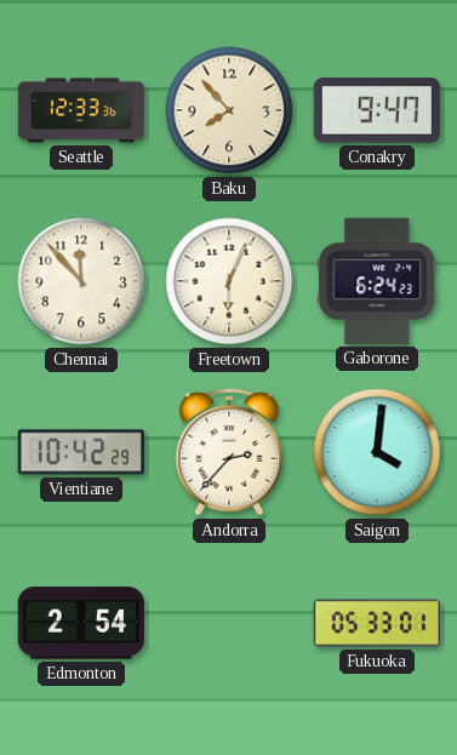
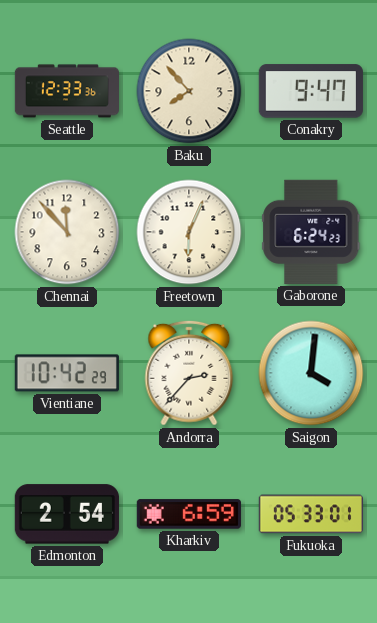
Kharkiv: none -> 6:59 (189, 514)
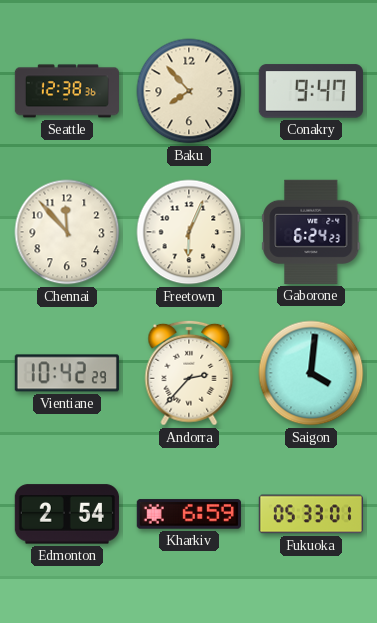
Seattle: 12:33 -> 12:38 (66, 91)
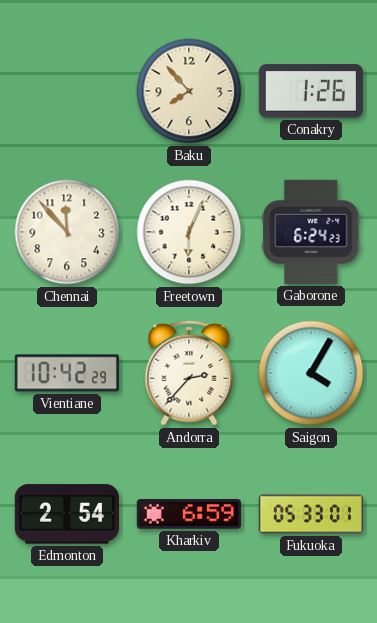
Seattle: 12:38 -> none (66, 91)
Conakry: 9:47 -> 1:26 (311, 91)
Saigon: 4:01 -> 4:05 (311, 373)
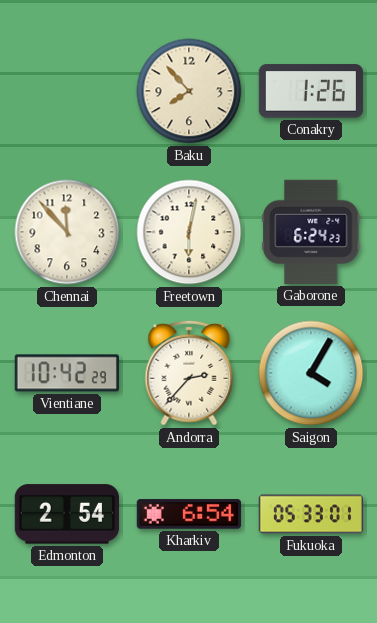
Freetown: 6:04 -> 6:02 (189, 232)
Kharkiv: 6:59 -> 6:54 (189, 514)
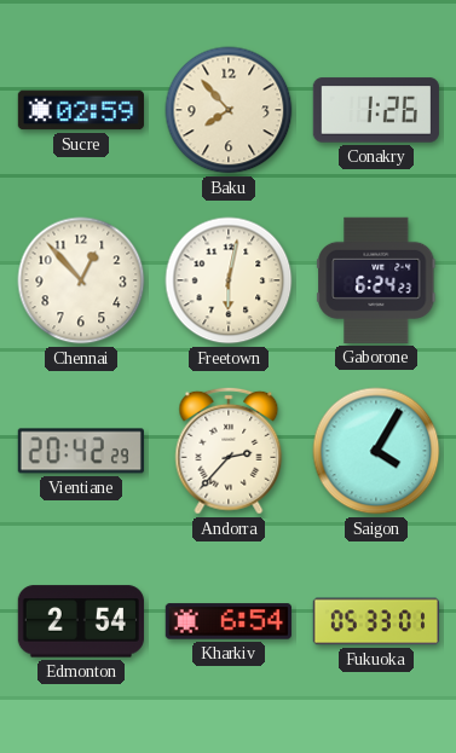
Sucre: none -> 02:59 (80, 110)
Chennai: 11:53 -> 12:53 (81, 280)
Vientiane: 10:42 -> 20:42 (81, 451)
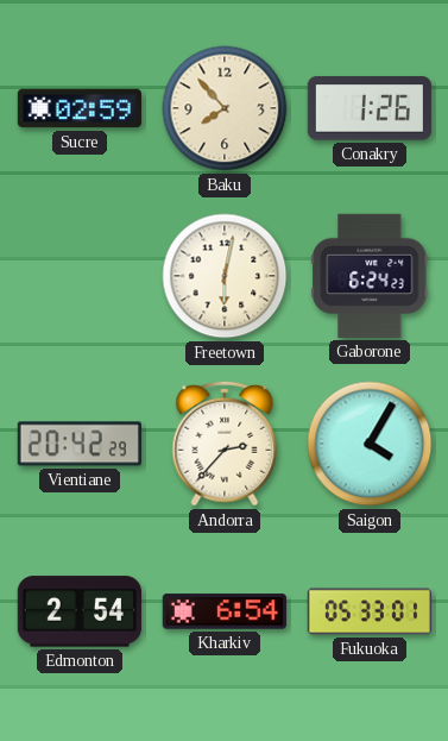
Chennai: 12:53 -> none (81, 280)
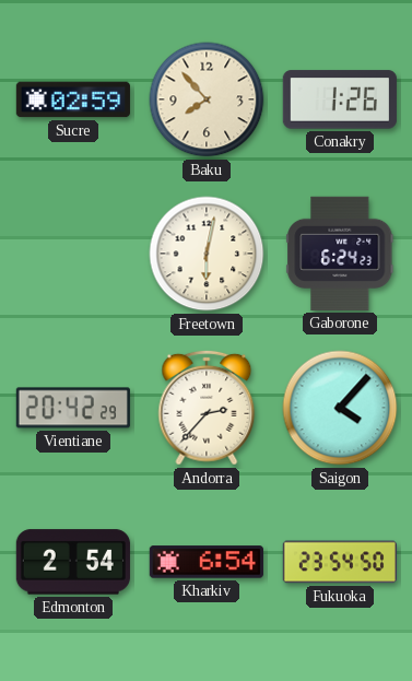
Saigon: 4:05 -> 4:07 (340, 408)
Fukuoka: 05:33 -> 23:54 (340, 562)
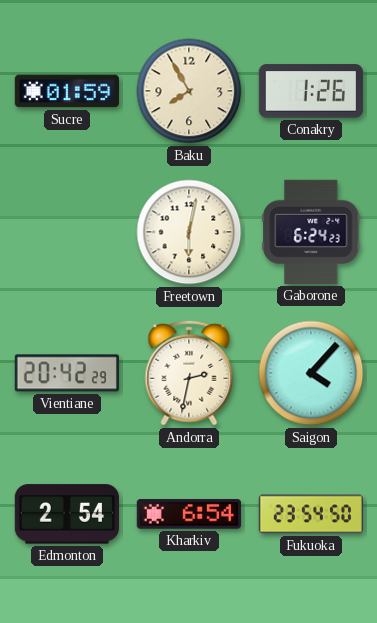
Sucre: 02:59 -> 01:59 (66, 91)
Baku: 7:53 -> 7:55 (189, 91)
Andorra: 2:37 -> 2:32 (189, 373)
